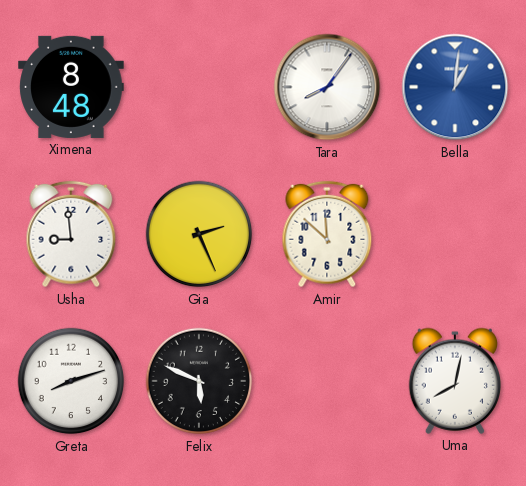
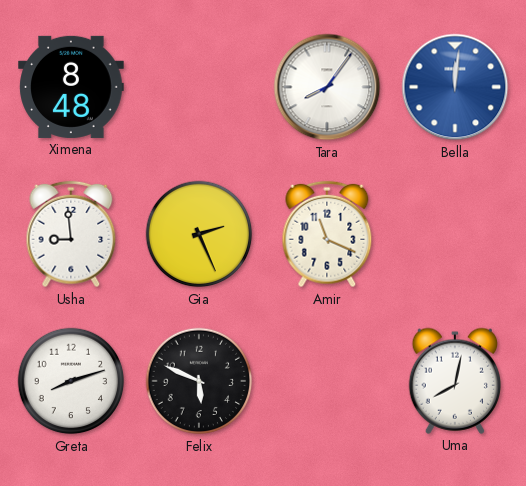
Bella: 1:01 -> 12:01 (455, 87)
Amir: 11:52 -> 11:19 (327, 234)
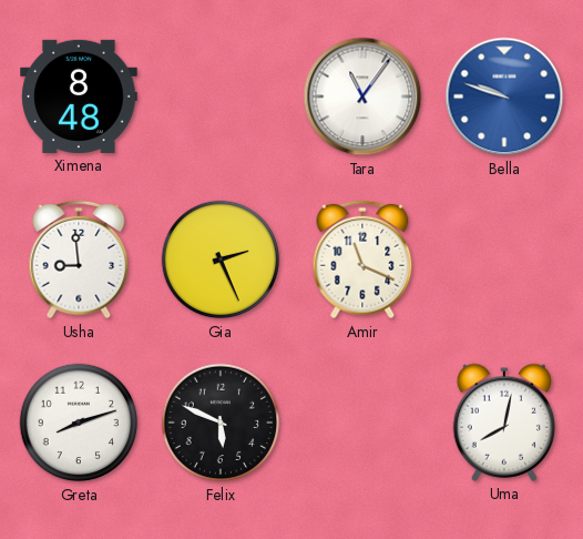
Tara: 8:06 -> 11:06 (362, 96)
Bella: 12:01 -> 9:48 (504, 96)
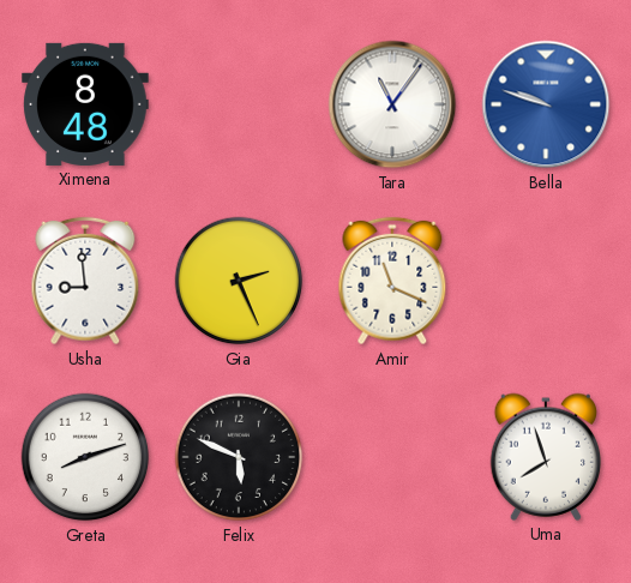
Uma: 8:02 -> 7:57 (545, 457)
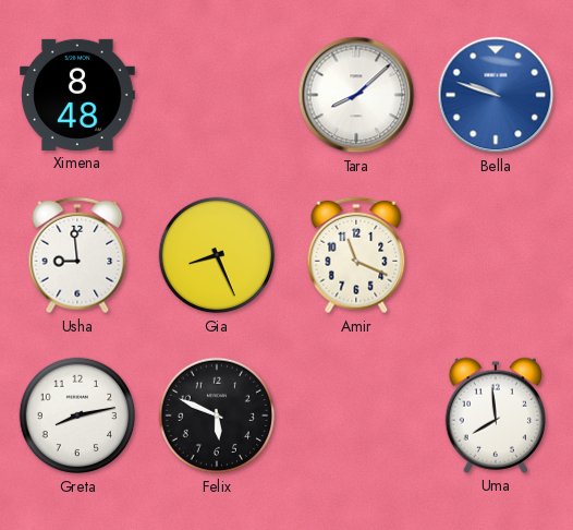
Tara: 11:06 -> 8:08 (356, 95)
Gia: 2:26 -> 8:26 (217, 255)
Greta: 8:12 -> 8:13 (77, 415)
Uma: 7:57 -> 7:59 (495, 415)
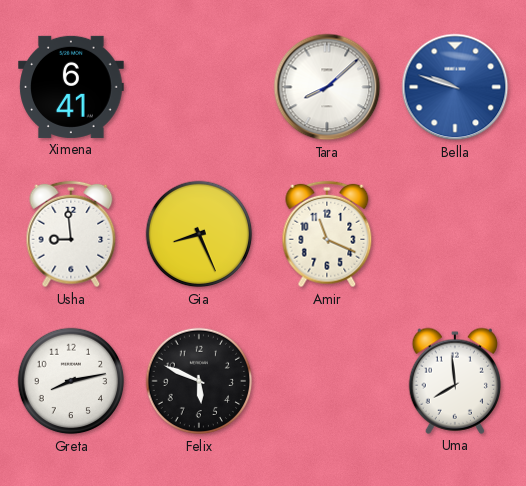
Ximena: 8:48 -> 6:41 (71, 87)
